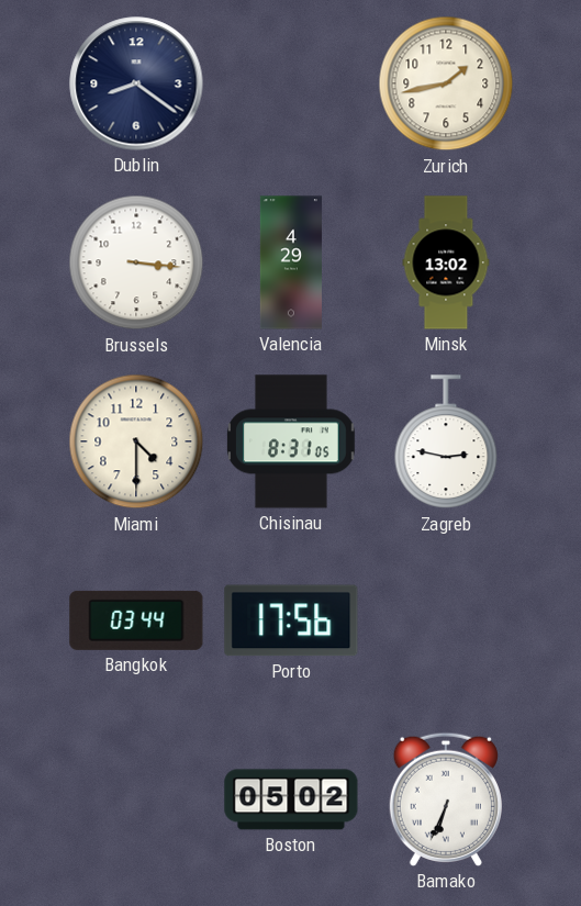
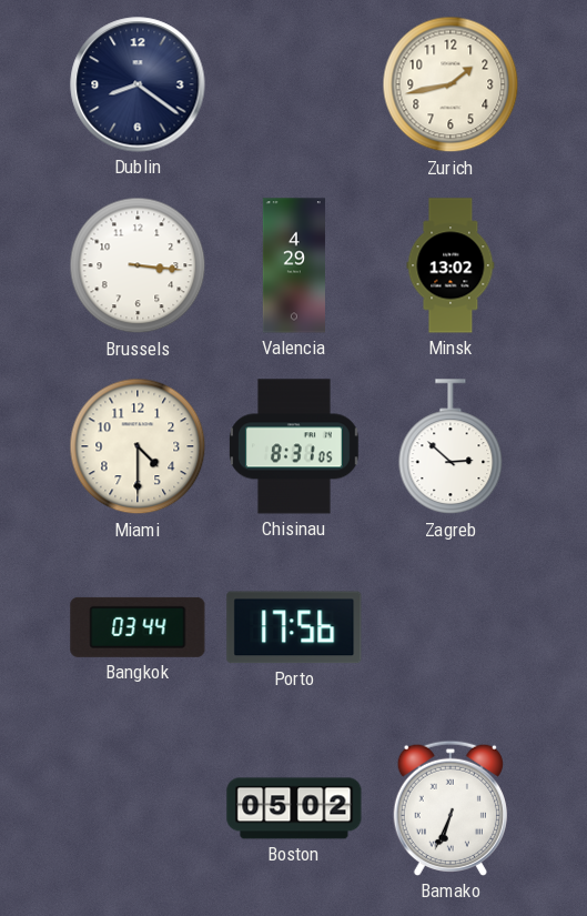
Zagreb: 2:47 -> 2:52 (451, 447)
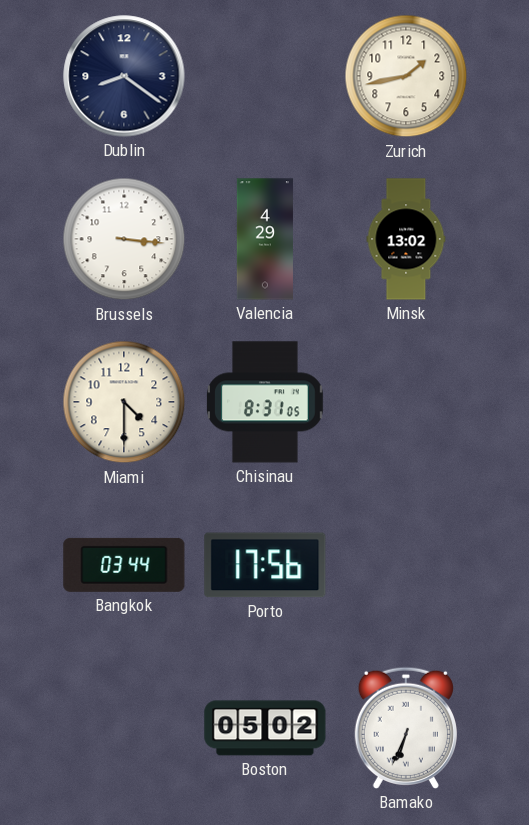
Zagreb: 2:52 -> none (451, 447)
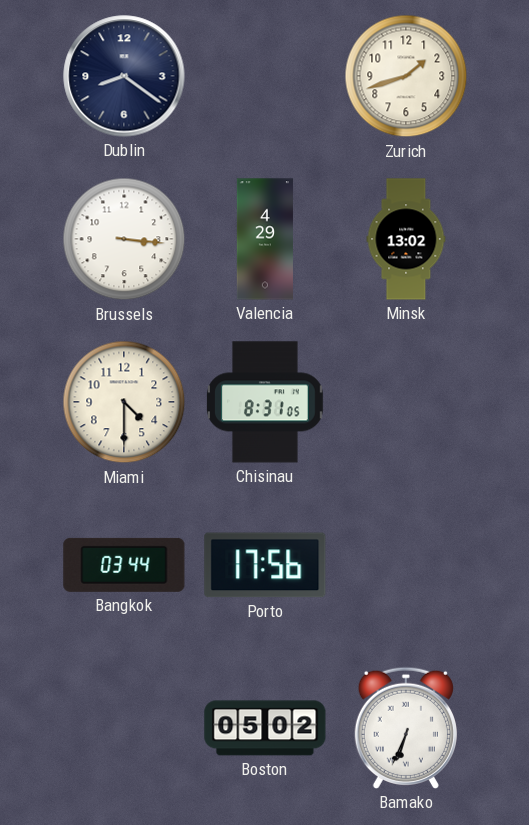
Zurich: 1:43 -> 1:42 (406, 76)
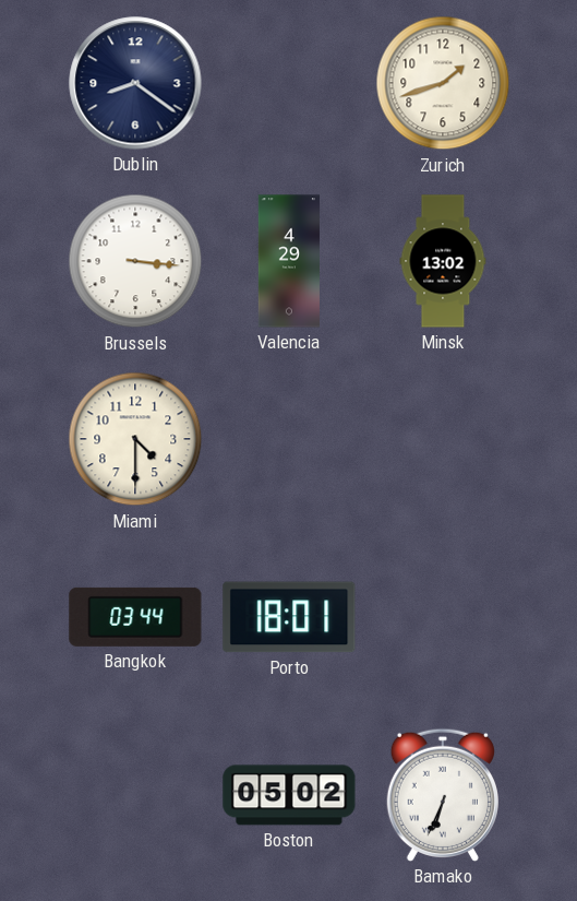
Chisinau: 8:31 -> none (266, 402)
Porto: 17:56 -> 18:01 (289, 617)
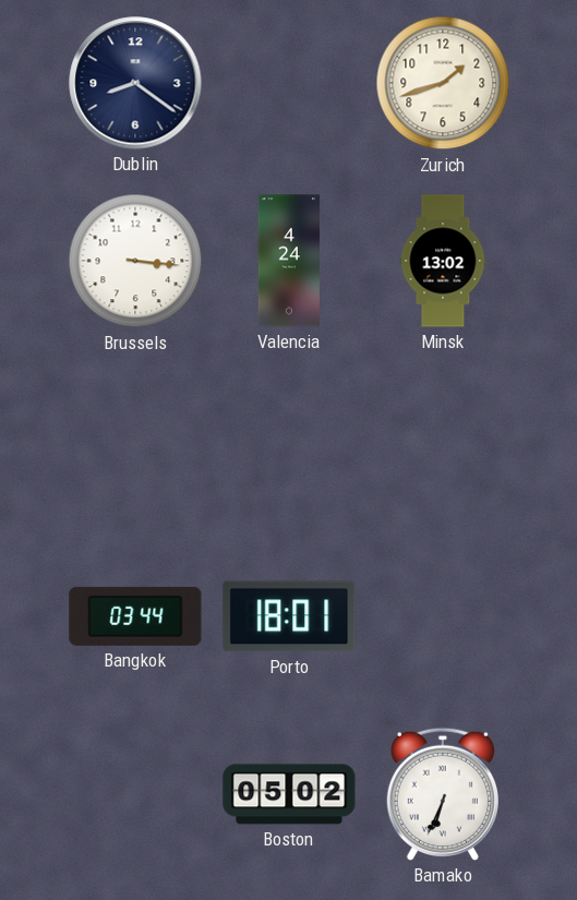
Valencia: 4:29 -> 4:24 (289, 261)
Miami: 4:30 -> none (135, 439)
